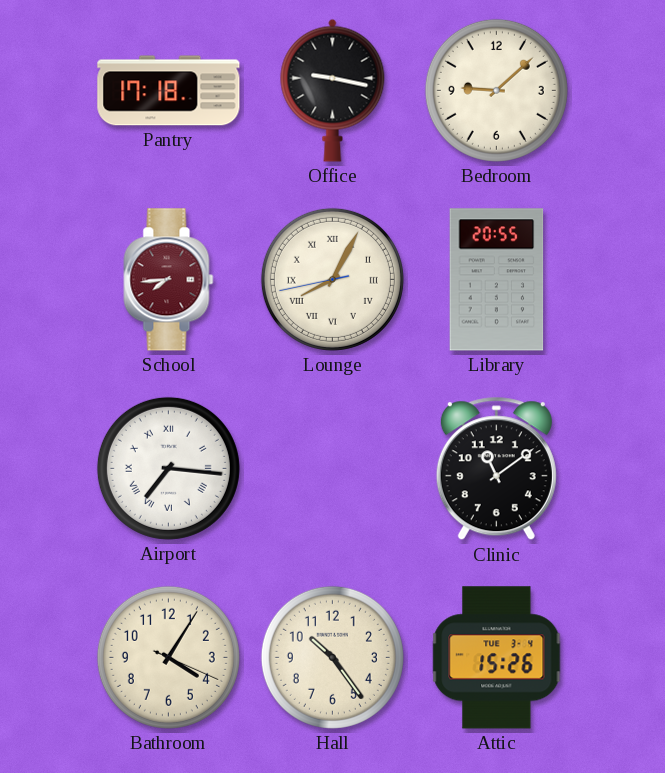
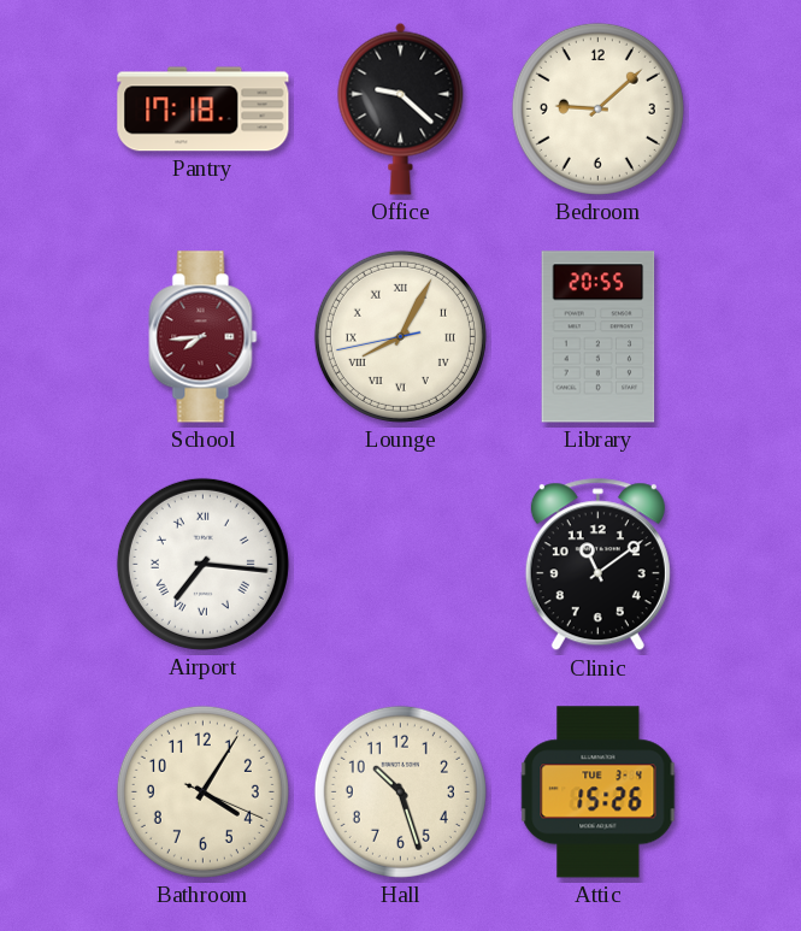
Office: 9:17 -> 9:22 (401, 108)
Hall: 10:24 -> 10:27 (400, 791)
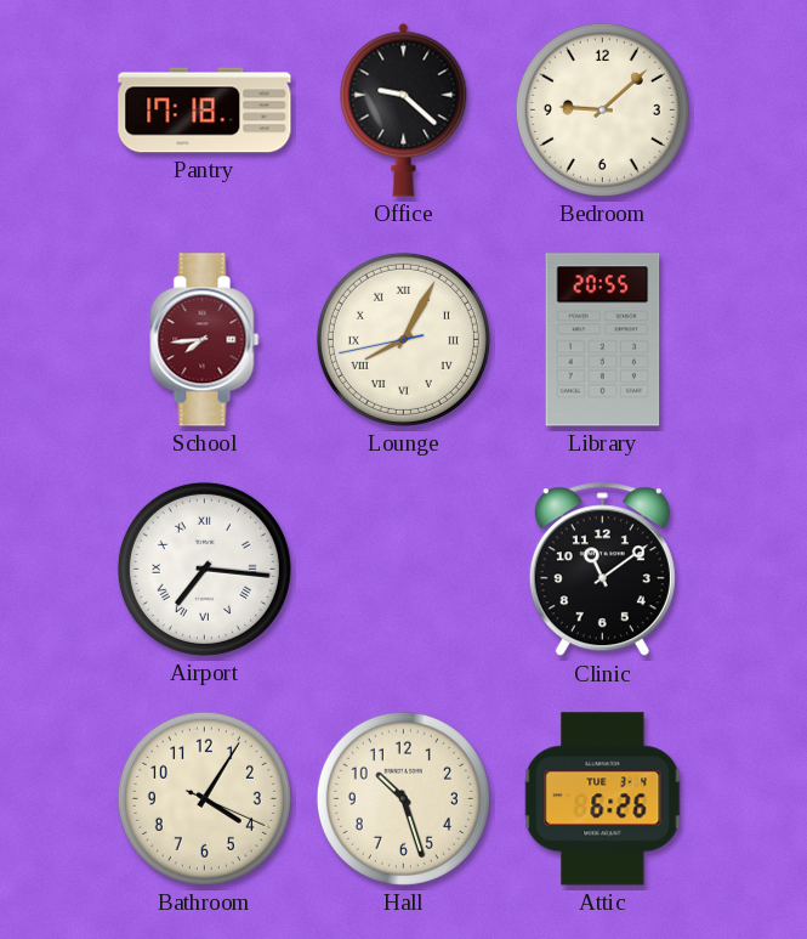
Attic: 15:26 -> 6:26 (603, 799)
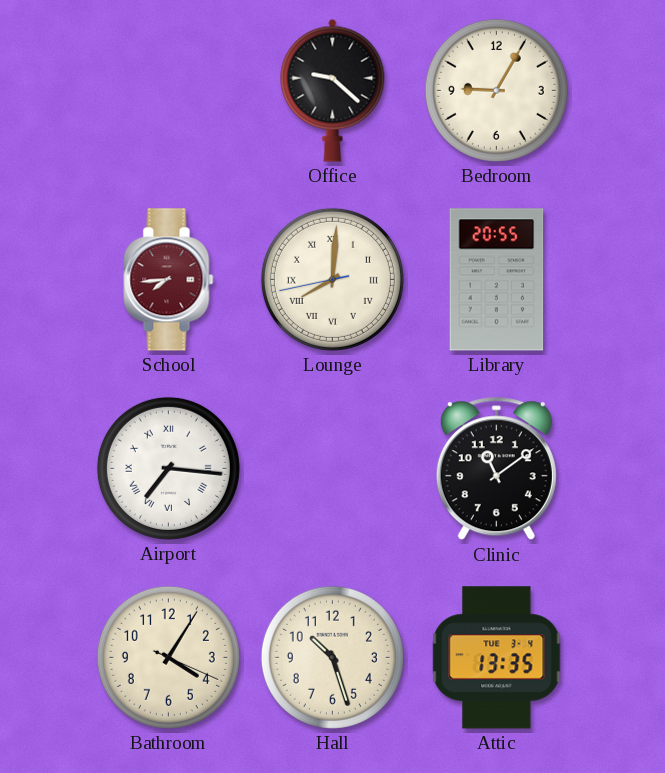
Pantry: 17:18 -> none (205, 111)
Bedroom: 9:08 -> 9:05 (496, 90)
Lounge: 8:04 -> 8:00 (332, 279)
Attic: 6:26 -> 13:35 (497, 658)
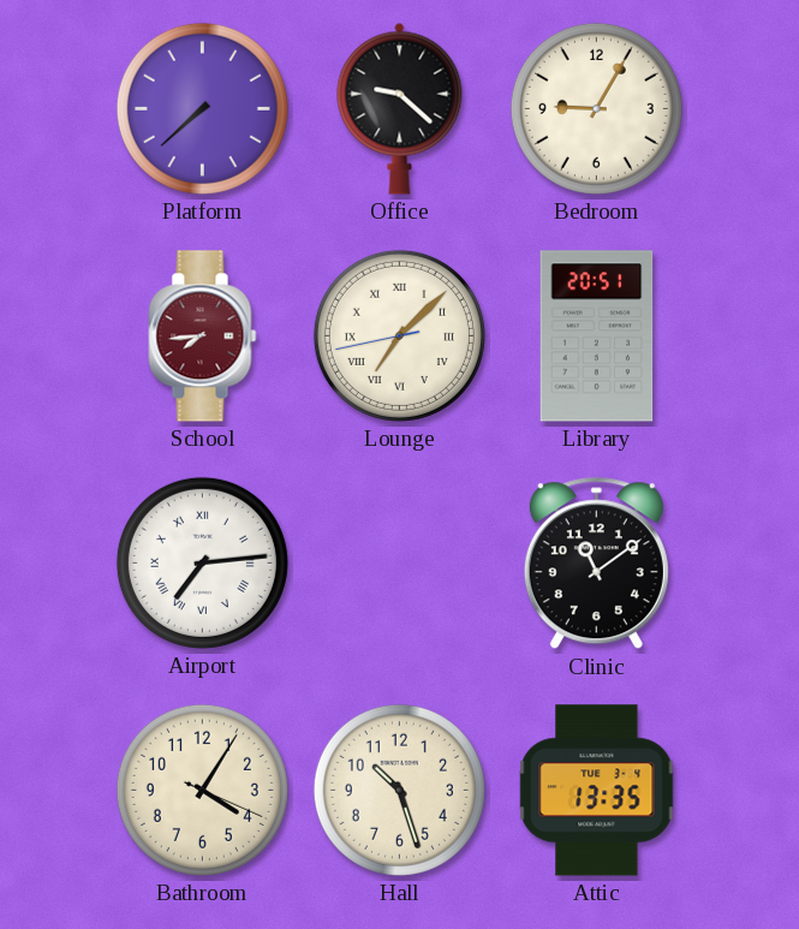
Platform: none -> 7:38 (202, 108)
Lounge: 8:00 -> 7:07 (399, 335)
Library: 20:55 -> 20:51 (597, 337)
Airport: 7:16 -> 7:14 (202, 562)
